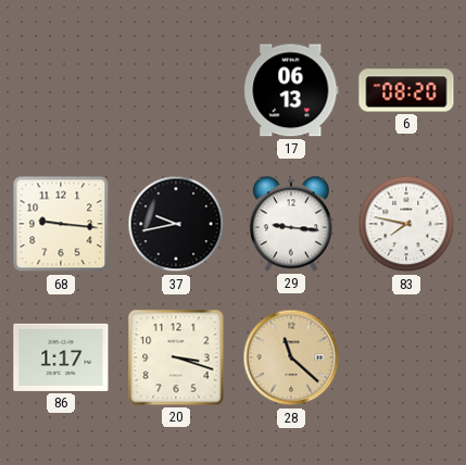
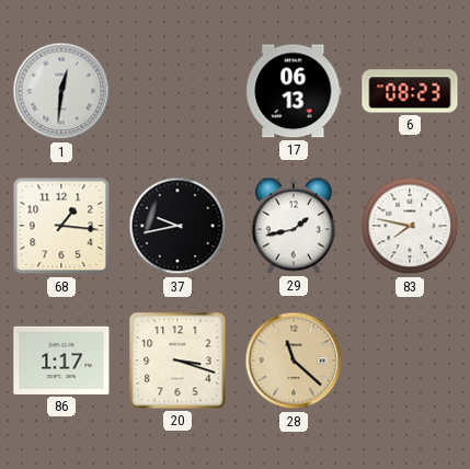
1: none -> 12:31 (61, 91)
6: 08:20 -> 08:23 (410, 91)
68: 9:16 -> 1:16 (61, 226)
29: 9:16 -> 1:43 (294, 226)
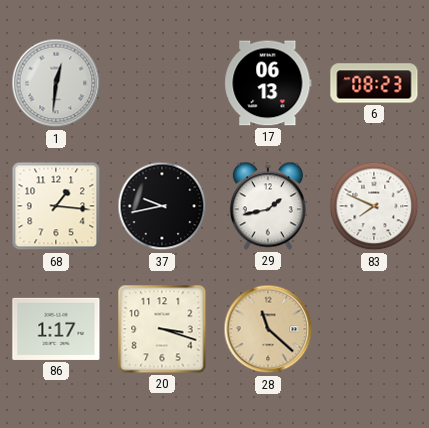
83: 7:47 -> 7:49 (374, 206)
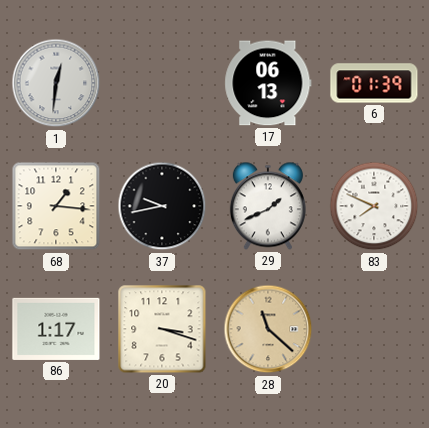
6: 08:23 -> 01:39 (374, 83)
29: 1:43 -> 1:41 (268, 206)
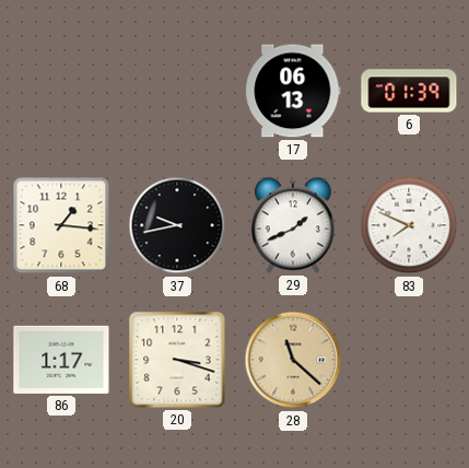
1: 12:31 -> none (56, 83)
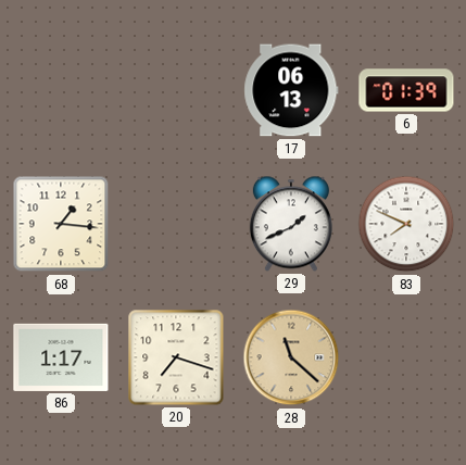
37: 9:43 -> none (177, 225)
20: 3:18 -> 7:18 (176, 357)
